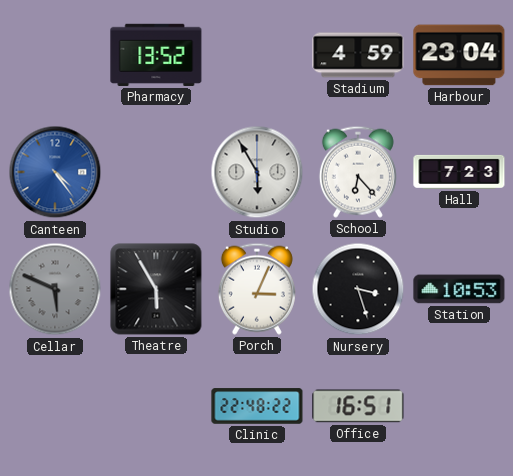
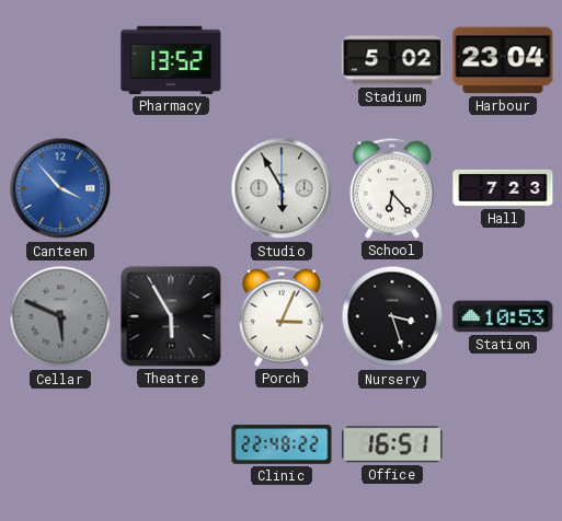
Stadium: 4:59 -> 5:02 (392, 60)
Canteen: 4:24 -> 3:53 (60, 188)
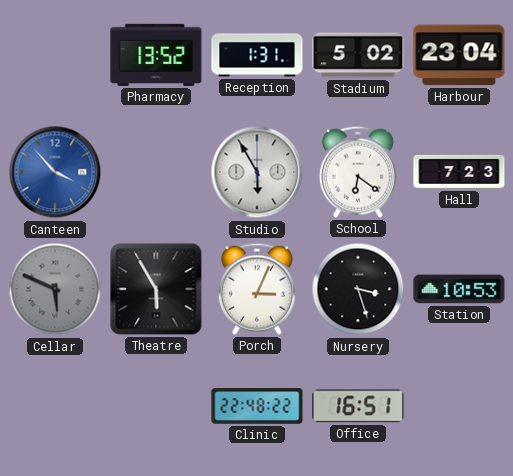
Reception: none -> 1:31 (257, 55)
School: 6:23 -> 6:21 (358, 172)
